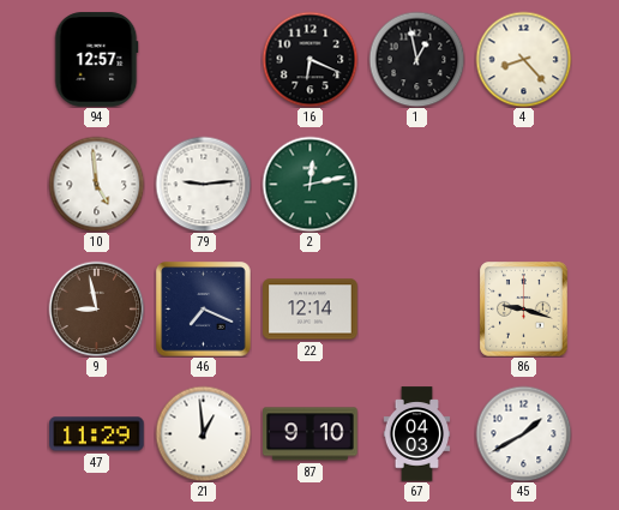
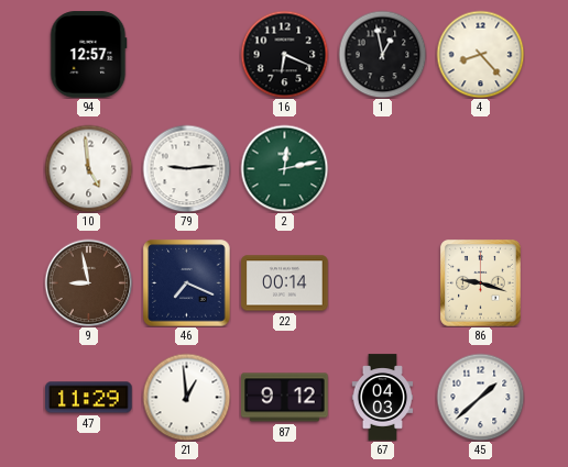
22: 12:14 -> 00:14 (285, 283)
87: 9:10 -> 9:12 (285, 398)
45: 1:40 -> 1:38 (480, 397)
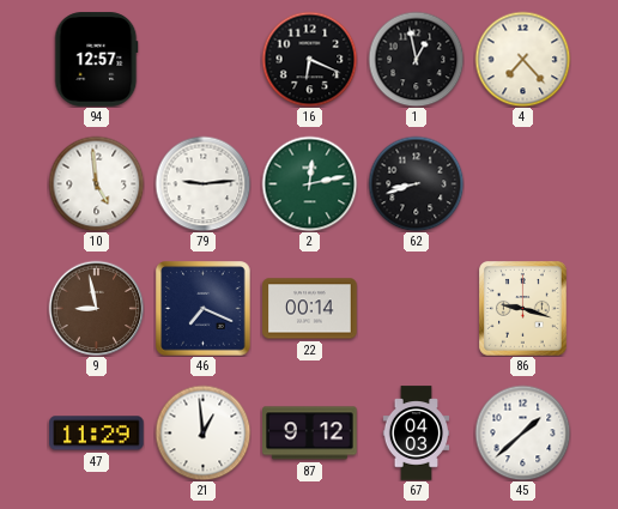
4: 8:23 -> 7:23 (522, 59)
62: none -> 8:42 (416, 183)
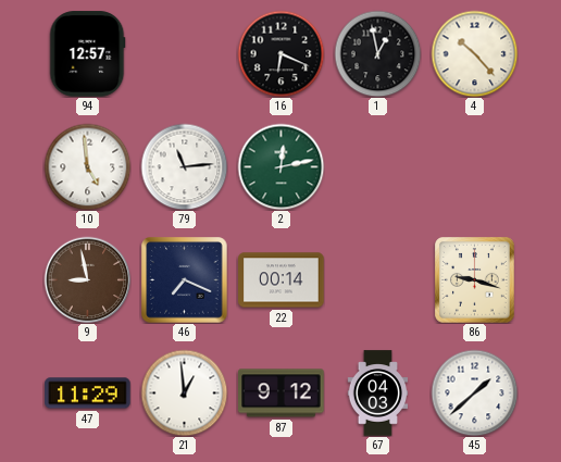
4: 7:23 -> 10:23 (474, 53)
79: 9:14 -> 11:14 (184, 166)
62: 8:42 -> none (416, 183)
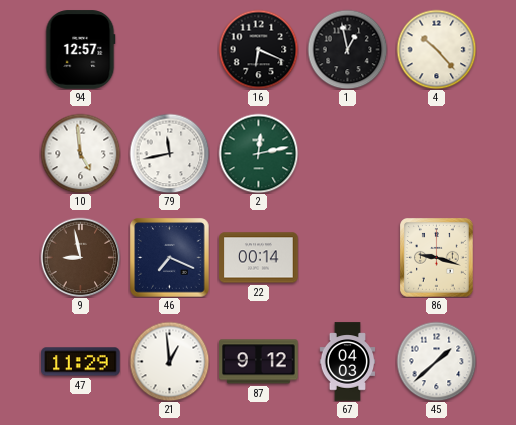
79: 11:14 -> 11:43 (169, 153)
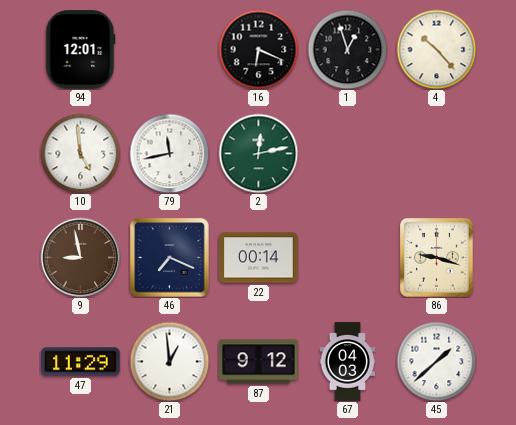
94: 12:57 -> 12:01 (81, 50)
1: 12:58 -> 12:57 (347, 49)
